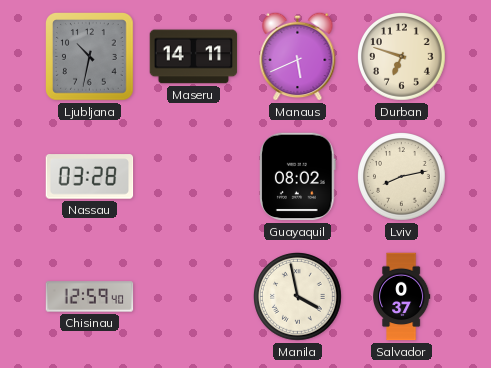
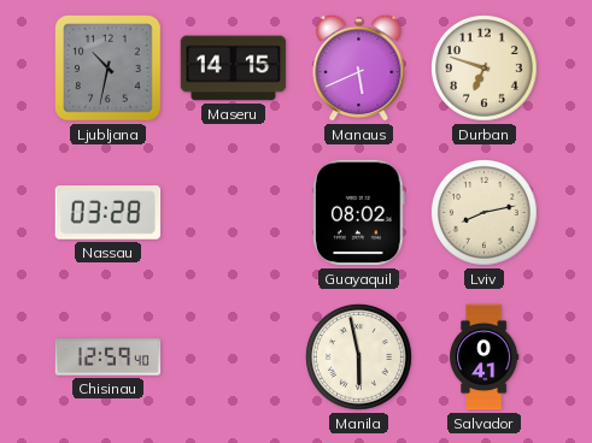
Maseru: 14:11 -> 14:15 (234, 69)
Manila: 3:58 -> 5:58 (359, 358)
Salvador: 0:37 -> 0:41 (483, 358)
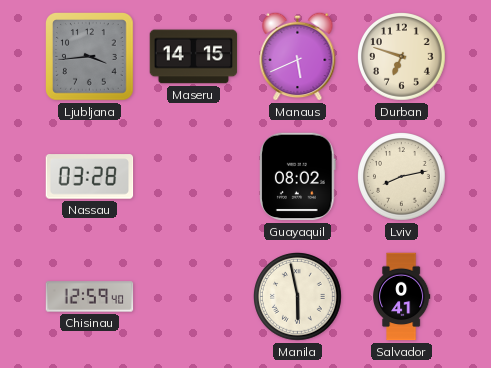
Ljubljana: 10:32 -> 3:44 (90, 57)
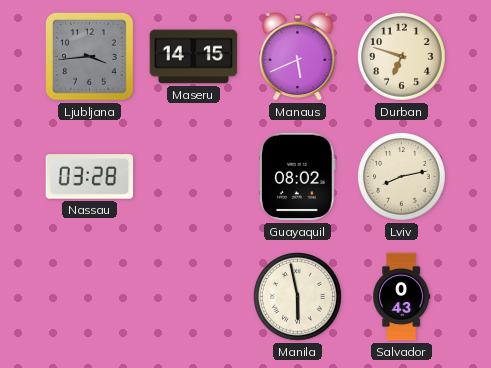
Chisinau: 12:59 -> none (90, 297)
Salvador: 0:41 -> 0:43 (401, 297)
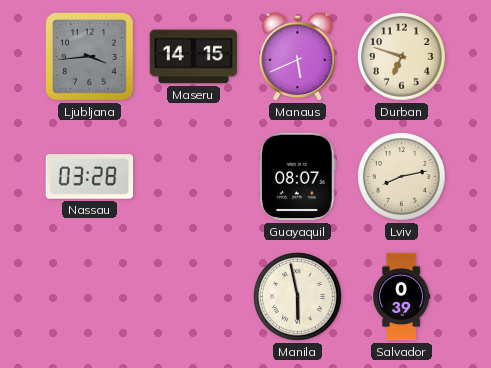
Guayaquil: 08:02 -> 08:07 (298, 177)
Salvador: 0:43 -> 0:39 (401, 297)
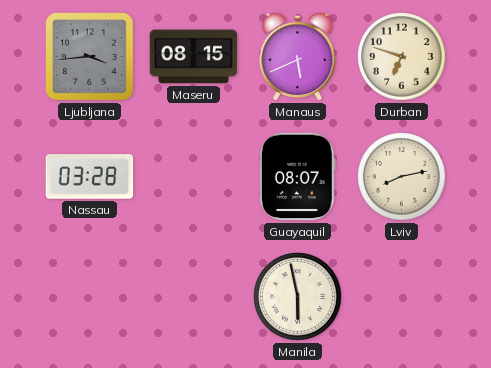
Maseru: 14:15 -> 08:15 (194, 57)
Salvador: 0:39 -> none (401, 297)
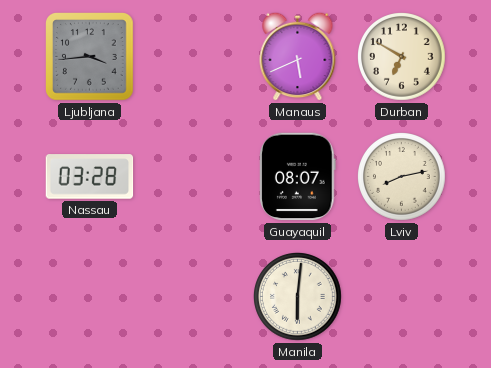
Maseru: 08:15 -> none (194, 57)
Durban: 6:48 -> 6:50 (402, 57)
Manila: 5:58 -> 6:01 (298, 297)
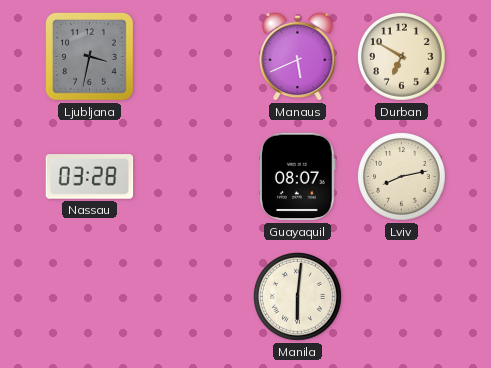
Ljubljana: 3:44 -> 3:32 (90, 57)
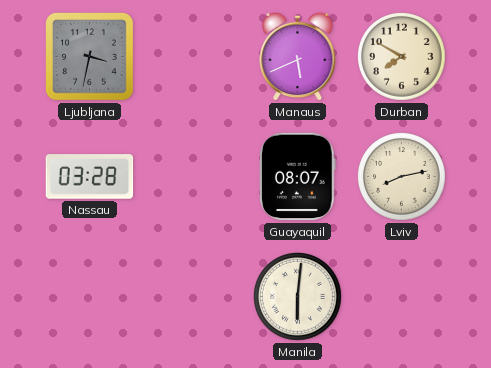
Durban: 6:50 -> 7:50 (402, 57)
